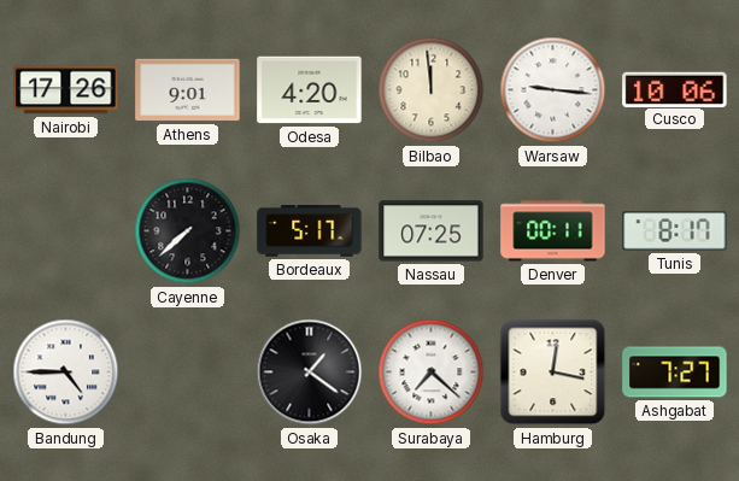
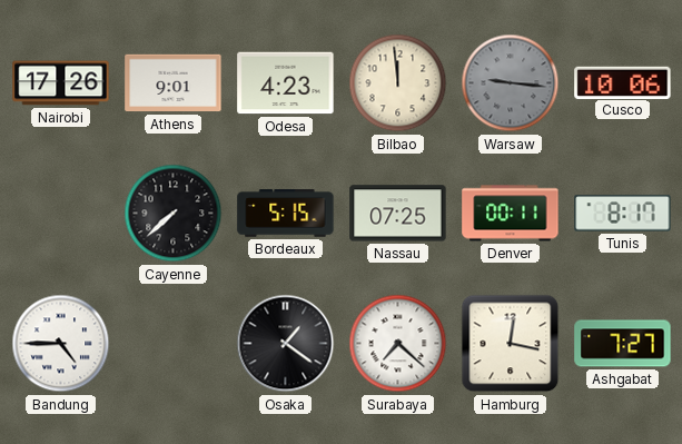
Odesa: 4:20 -> 4:23 (286, 83)
Warsaw dial: white -> grey (511, 83)
Bordeaux: 5:17 -> 5:15 (286, 214)
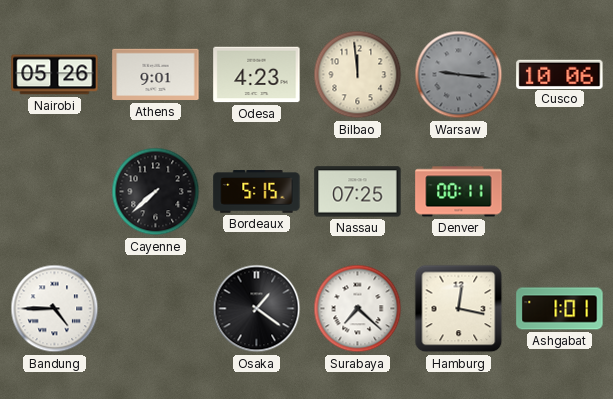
Nairobi: 17:26 -> 05:26 (55, 75)
Tunis: 8:17 -> none (623, 214)
Ashgabat: 7:27 -> 1:01 (560, 309)
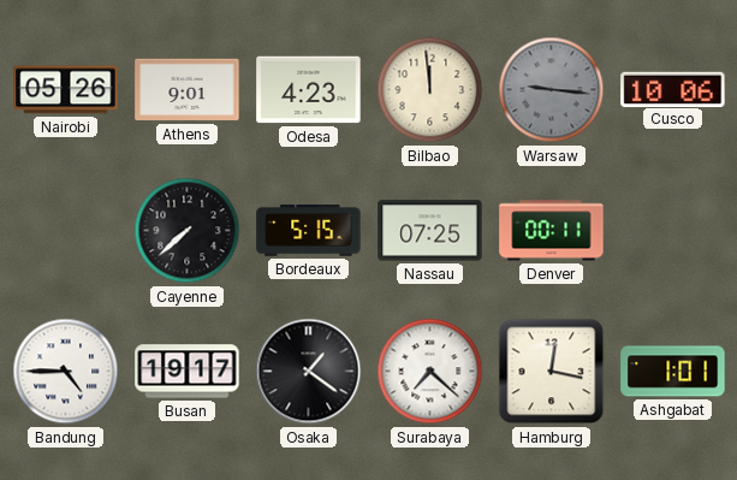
Busan: none -> 19:17 (188, 372)
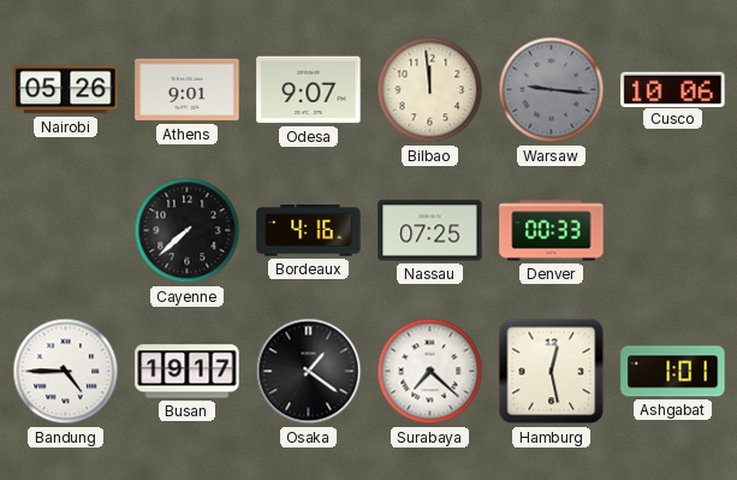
Odesa: 4:23 -> 9:07 (309, 90)
Bordeaux: 5:15 -> 4:16 (309, 231)
Denver: 00:11 -> 00:33 (552, 231)
Hamburg: 12:17 -> 12:28 (552, 372)
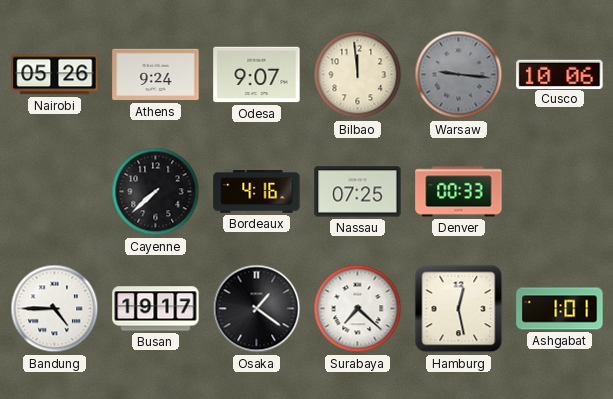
Athens: 9:01 -> 9:24 (156, 75)
